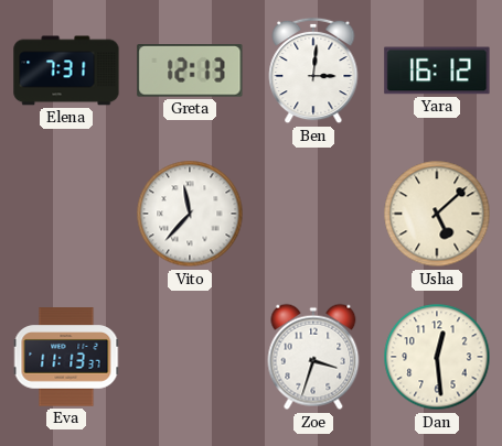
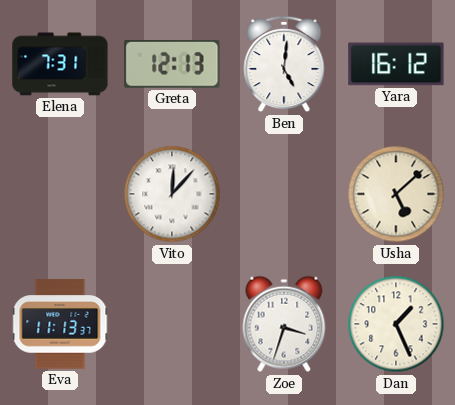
Ben: 3:01 -> 5:01 (284, 64)
Vito: 11:37 -> 12:07 (172, 194)
Dan: 12:29 -> 1:26 (396, 324)
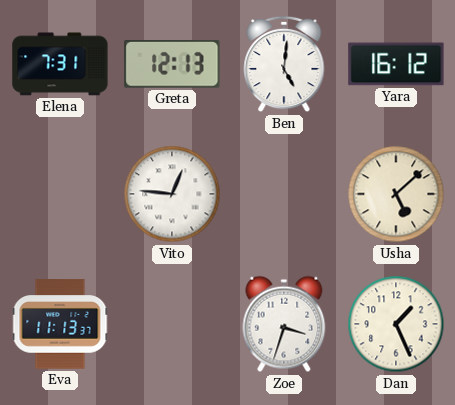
Vito: 12:07 -> 12:46 (172, 194)
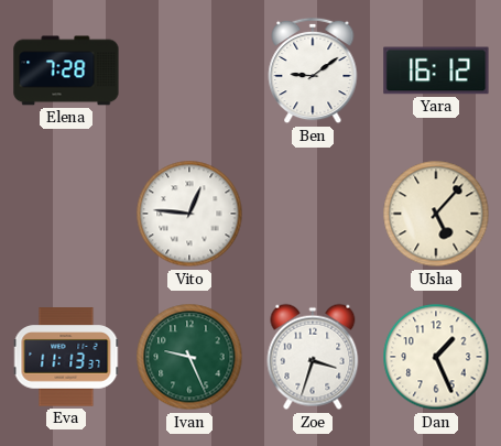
Elena: 7:31 -> 7:28 (66, 70)
Greta: 12:13 -> none (172, 65)
Ben: 5:01 -> 9:09 (313, 70)
Usha: 5:08 -> 5:07 (436, 214)
Ivan: none -> 9:26 (189, 357)
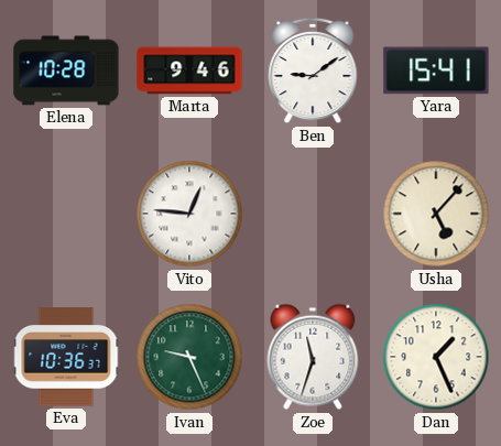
Elena: 7:28 -> 10:28 (66, 70)
Marta: none -> 9:46 (189, 70)
Yara: 16:12 -> 15:41 (436, 70)
Eva: 11:13 -> 10:36 (66, 357)
Zoe: 3:33 -> 11:33 (313, 357)
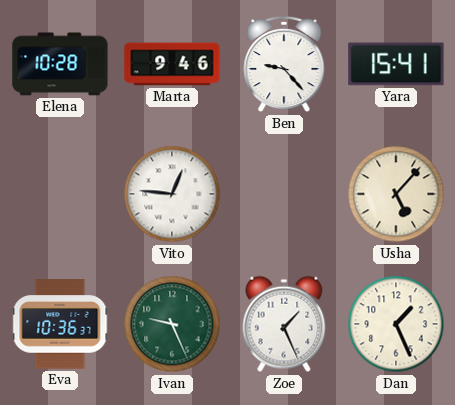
Ben: 9:09 -> 9:23 (284, 64)
Zoe: 11:33 -> 1:26 (284, 324)
